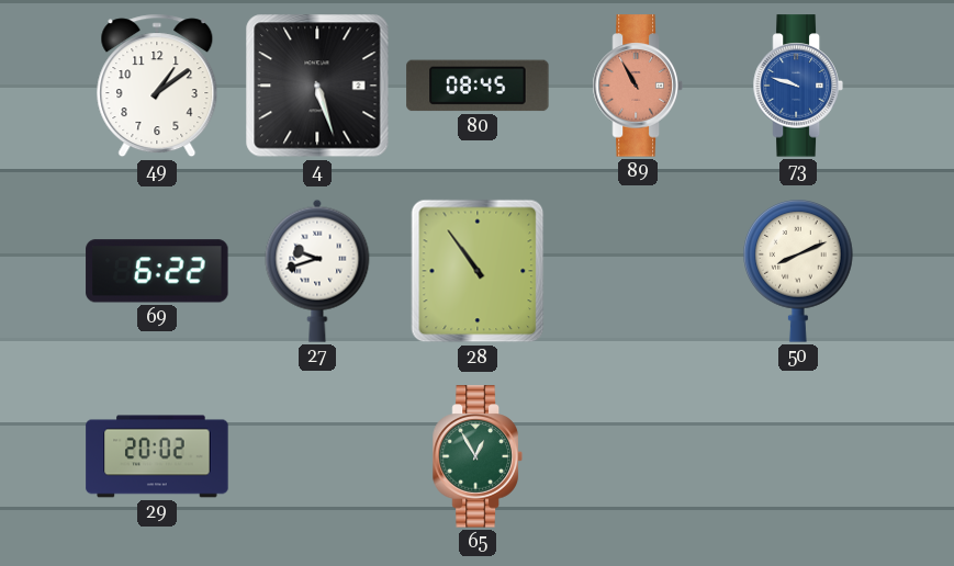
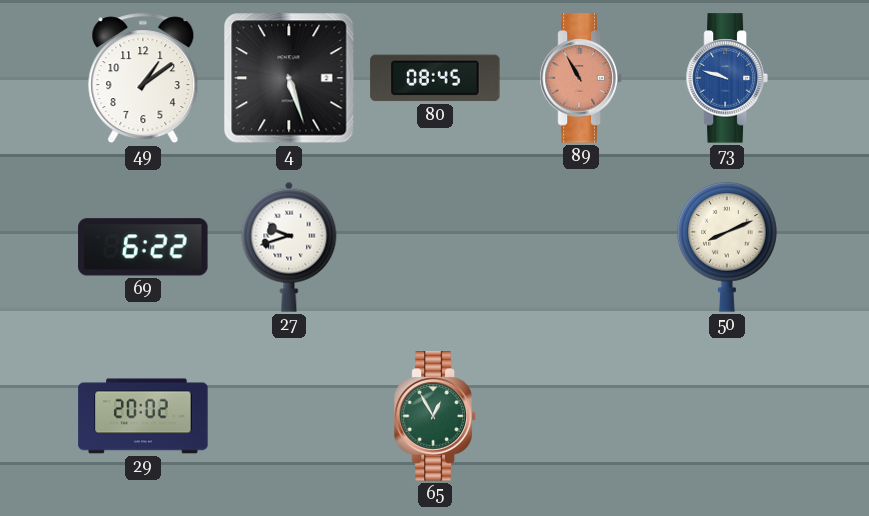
28: 10:54 -> none (478, 271)
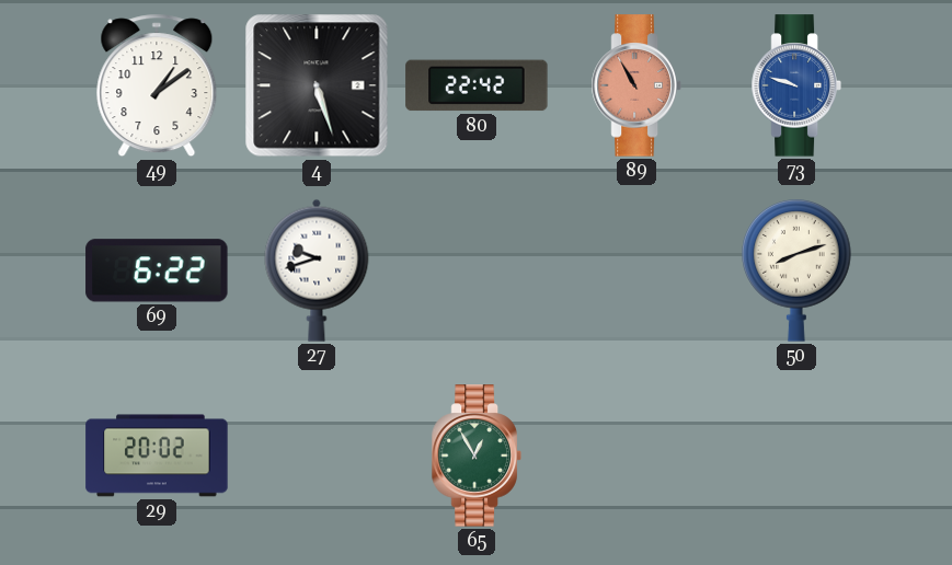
80: 08:45 -> 22:42 (477, 85)
50: 8:11 -> 8:12 (796, 270)
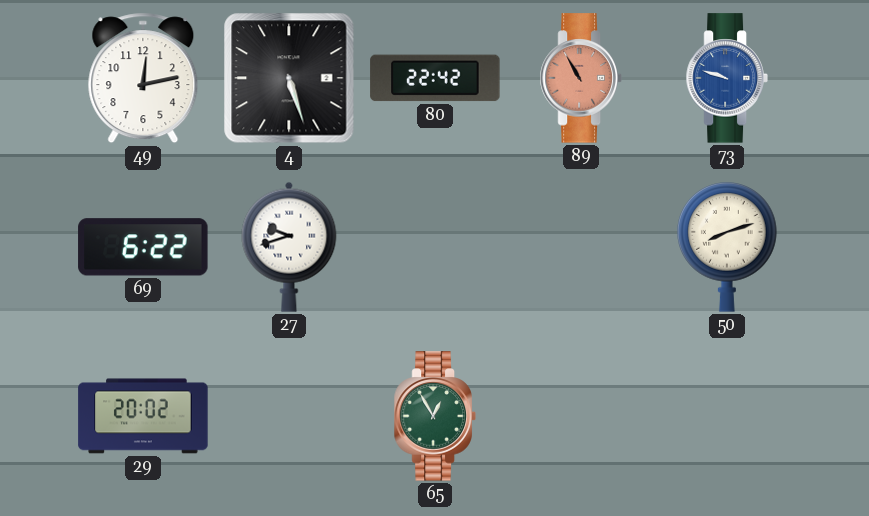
49: 1:09 -> 12:13 (143, 78)
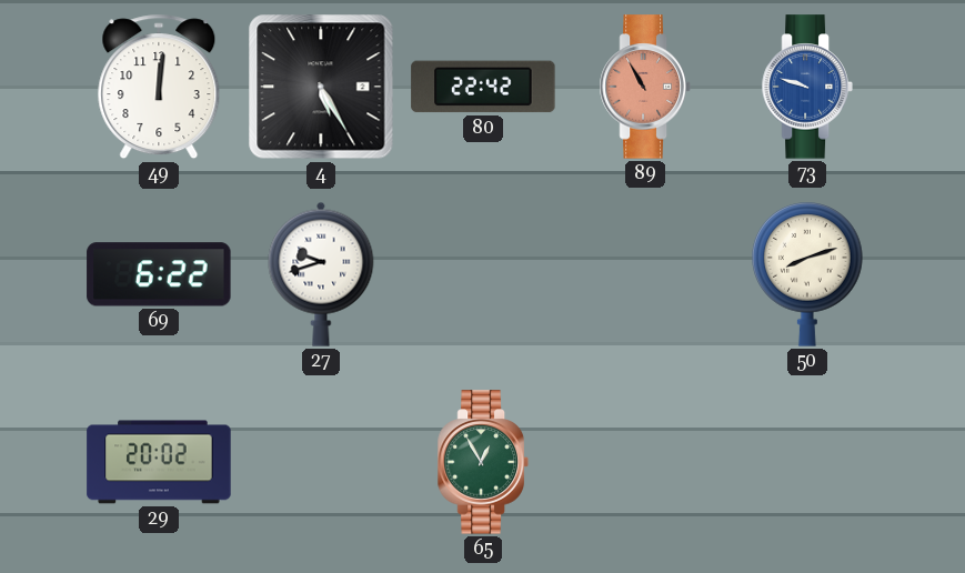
49: 12:13 -> 12:01 (159, 87)
4: 5:27 -> 5:25 (321, 87)
